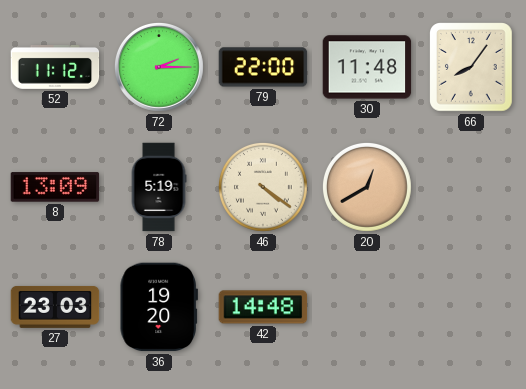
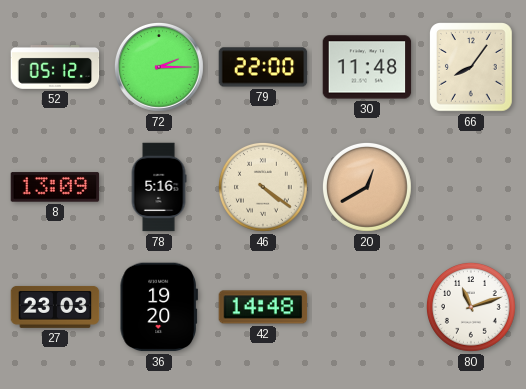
52: 11:12 -> 05:12 (55, 67)
78: 5:19 -> 5:16 (159, 187)
80: none -> 11:12 (472, 308)
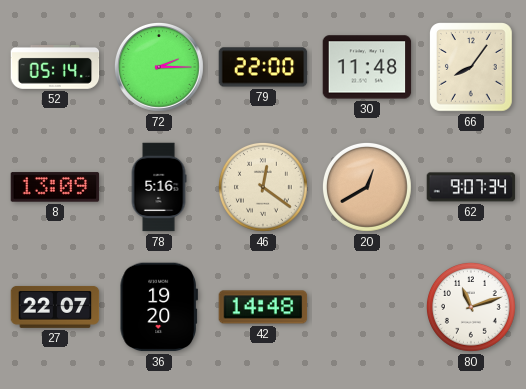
52: 05:12 -> 05:14 (55, 67)
46: 4:21 -> 12:21 (264, 188)
62: none -> 9:07 (471, 187)
27: 23:03 -> 22:07 (55, 307)
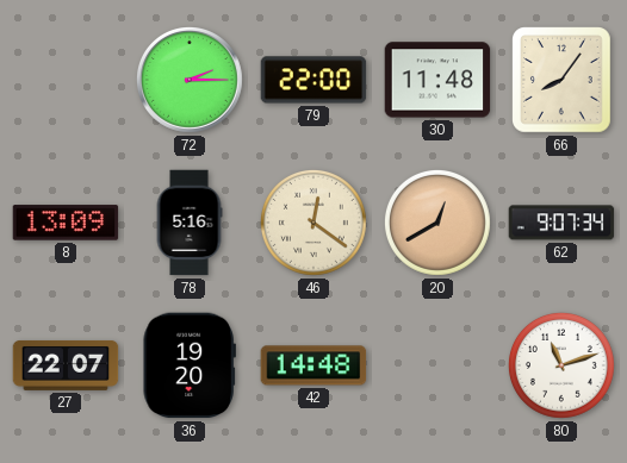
52: 05:14 -> none (55, 67)
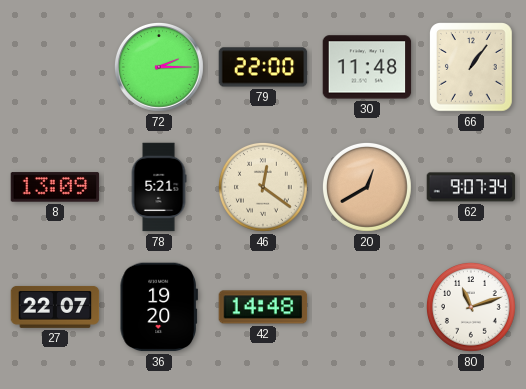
66: 8:06 -> 1:06 (472, 67)
78: 5:16 -> 5:21 (159, 187)
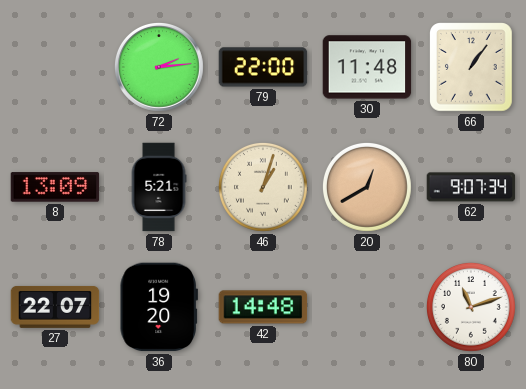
72: 2:15 -> 2:14 (160, 68)
46: 12:21 -> 1:03 (264, 188)
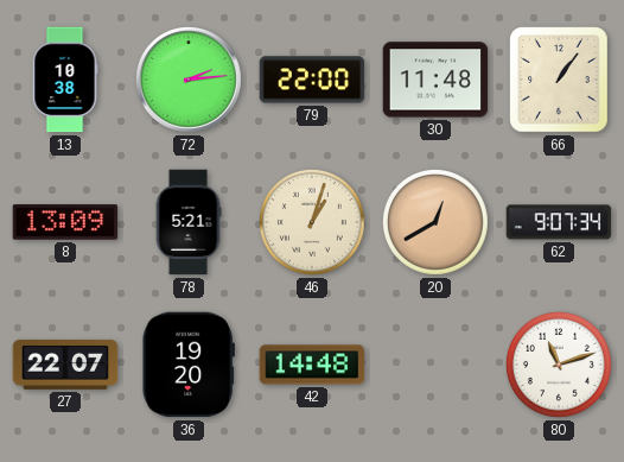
13: none -> 10:38 (65, 80)
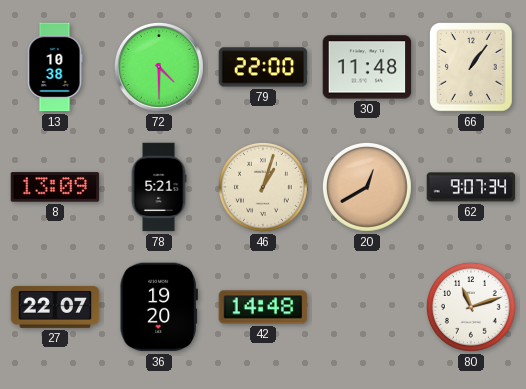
72: 2:14 -> 4:30 (160, 68)
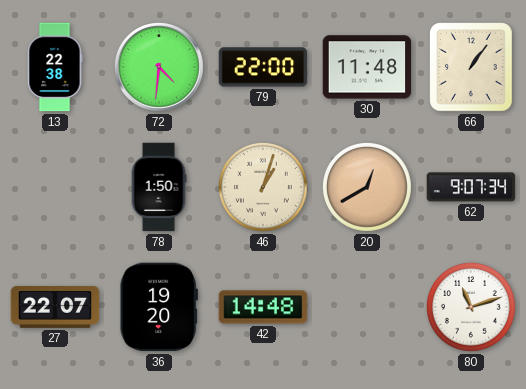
13: 10:38 -> 22:38 (55, 67)
72: 4:30 -> 4:31 (160, 68)
8: 13:09 -> none (55, 187)
78: 5:21 -> 1:50 (159, 187)
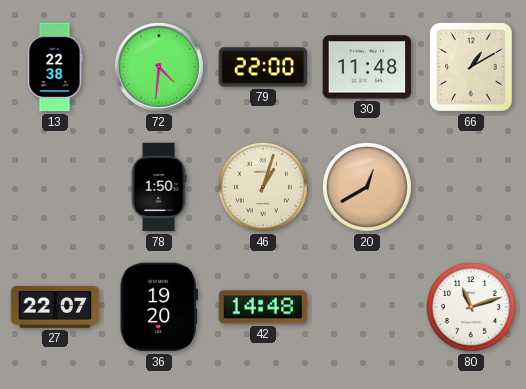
66: 1:06 -> 1:10 (472, 67)
62: 9:07 -> none (471, 187)
